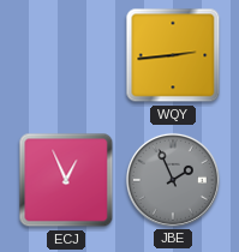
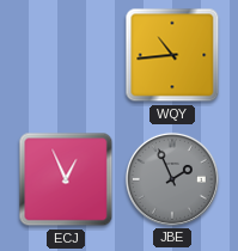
WQY: 2:44 -> 10:44 (172, 55)
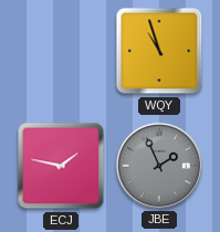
WQY: 10:44 -> 10:57 (159, 51)
ECJ: 12:56 -> 1:47 (61, 166)
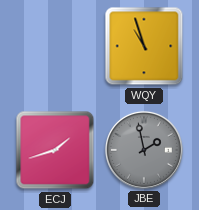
ECJ: 1:47 -> 1:42 (55, 150)
JBE: 1:56 -> 1:58 (144, 150)
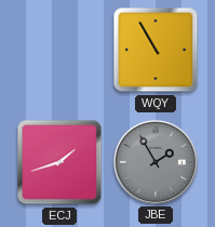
WQY: 10:57 -> 10:55 (156, 50)
JBE: 1:58 -> 1:55 (156, 162)
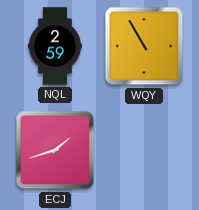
NQL: none -> 2:59 (55, 46)
JBE: 1:55 -> none (156, 162)
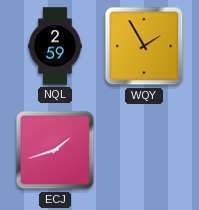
WQY: 10:55 -> 1:55 (144, 46)
